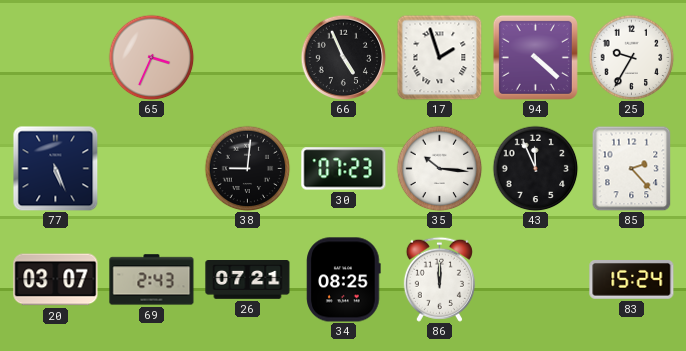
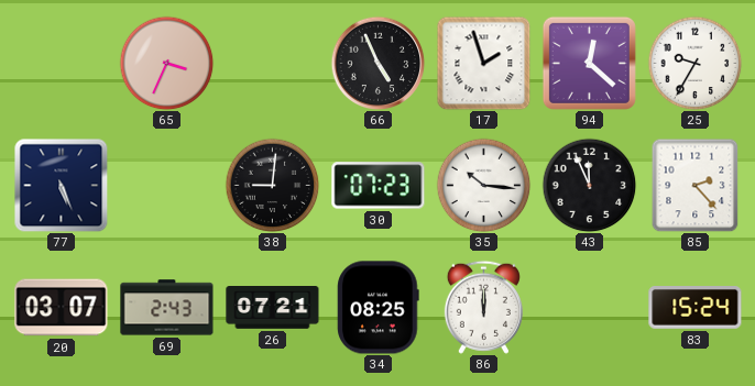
94: 4:22 -> 12:22 (589, 63)
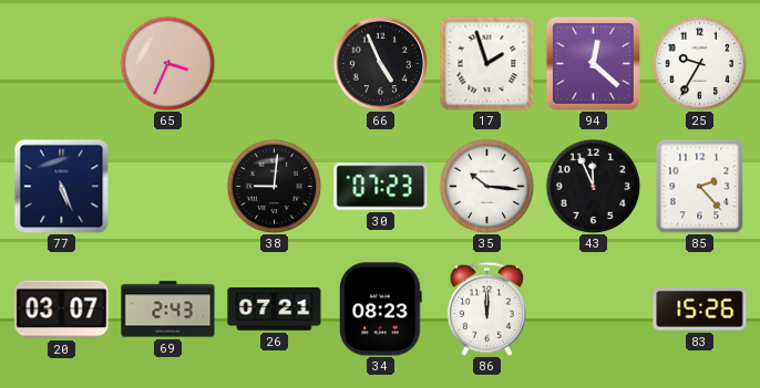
34: 08:25 -> 08:23 (381, 310)
83: 15:24 -> 15:26 (700, 310)
